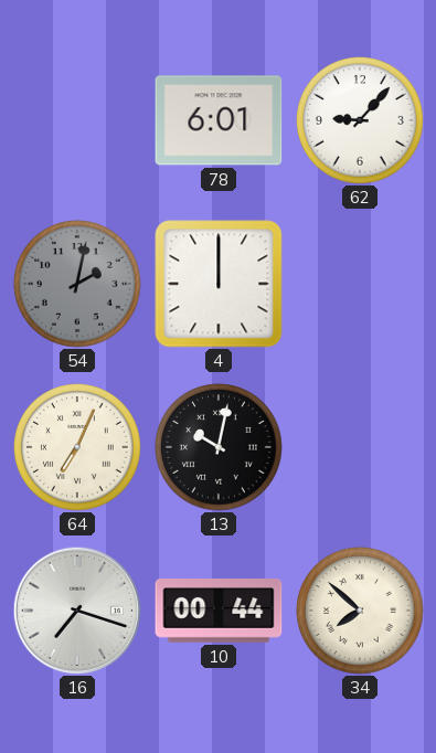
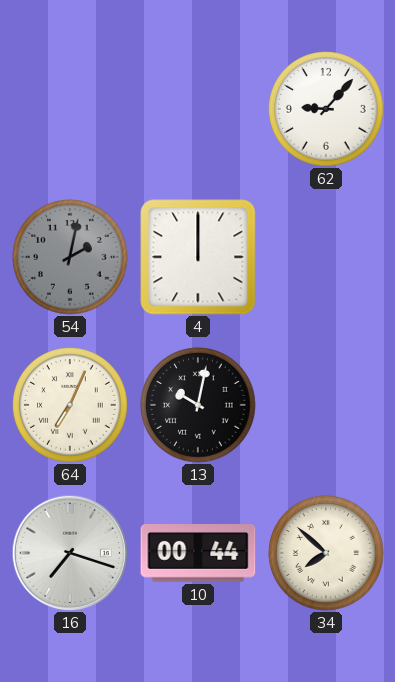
78: 6:01 -> none (219, 120)
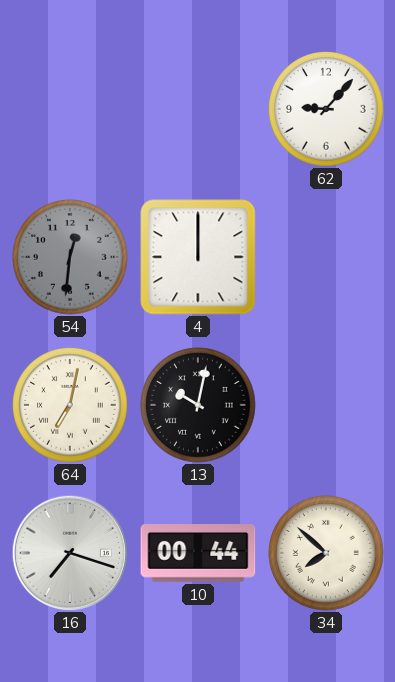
54: 2:02 -> 12:31 (71, 258)
64: 7:04 -> 7:02 (71, 406)
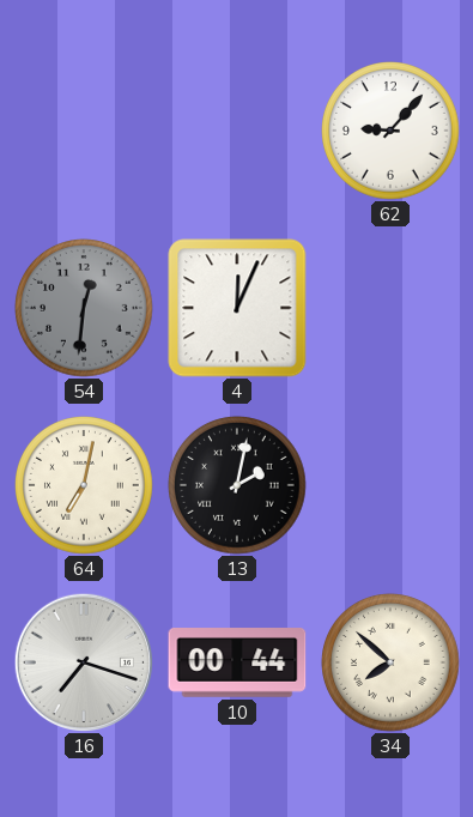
4: 12:00 -> 12:04 (237, 308)
13: 10:02 -> 2:02 (238, 486)
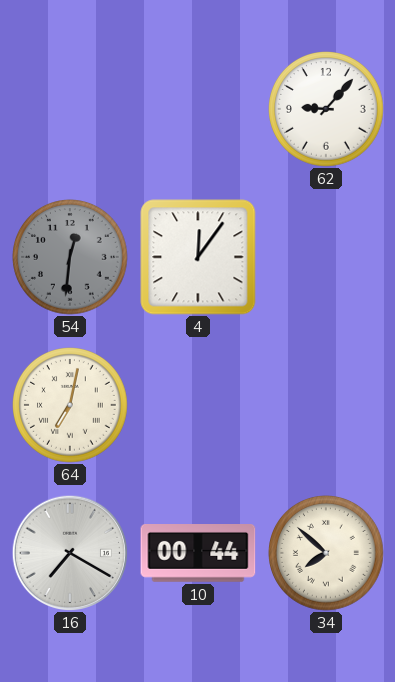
4: 12:04 -> 12:06 (198, 257)
13: 2:02 -> none (238, 486)
16: 7:18 -> 7:20 (70, 553)
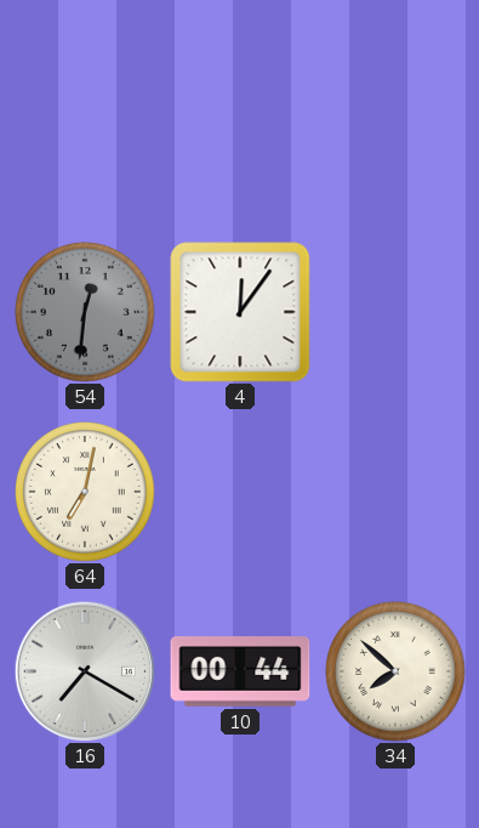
62: 9:07 -> none (327, 110)
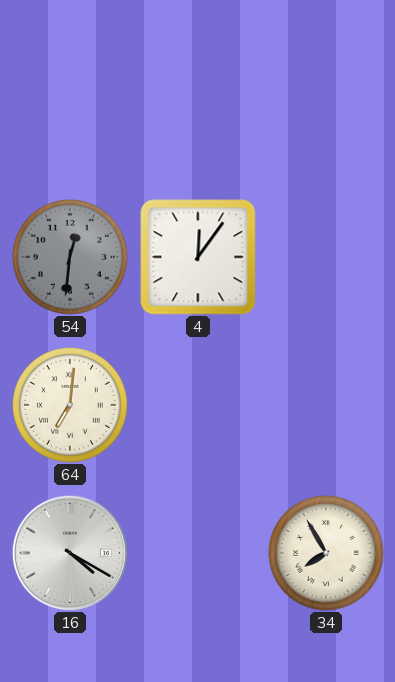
64: 7:02 -> 7:01 (71, 406)
16: 7:20 -> 4:20 (70, 553)
10: 00:44 -> none (240, 671)
34: 7:52 -> 7:55 (327, 554)
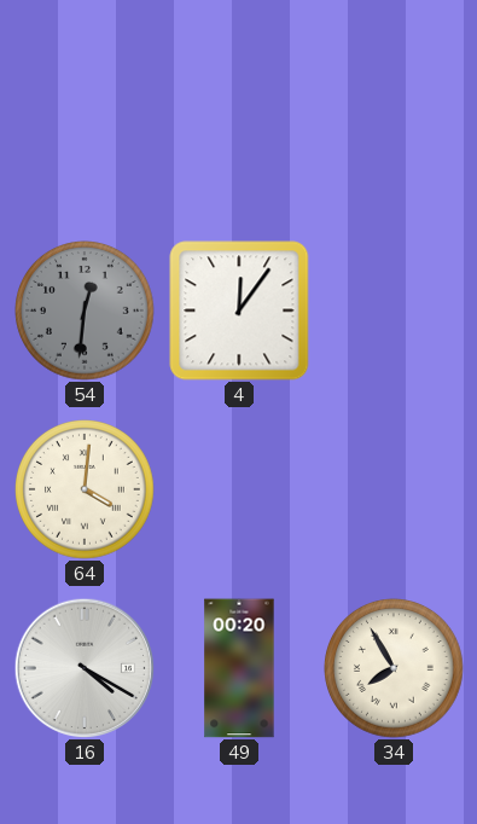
64: 7:01 -> 4:01 (86, 491)
49: none -> 00:20 (239, 668)
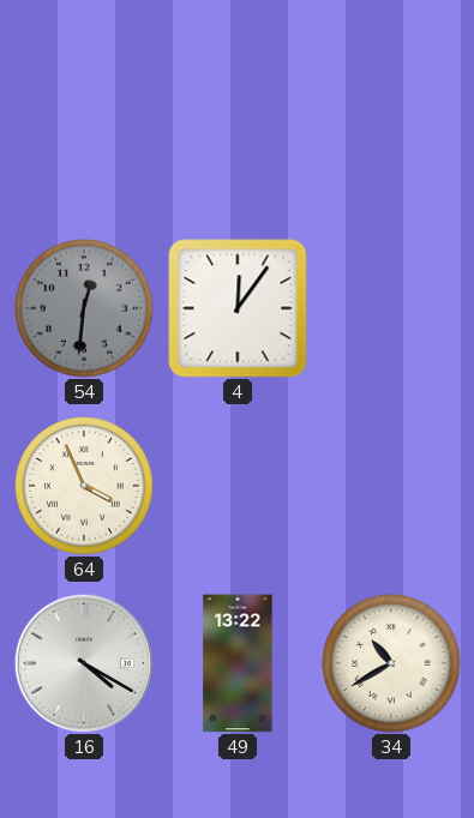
64: 4:01 -> 3:56 (85, 487)
49: 00:20 -> 13:22 (238, 663)
34: 7:55 -> 10:40 (392, 664)
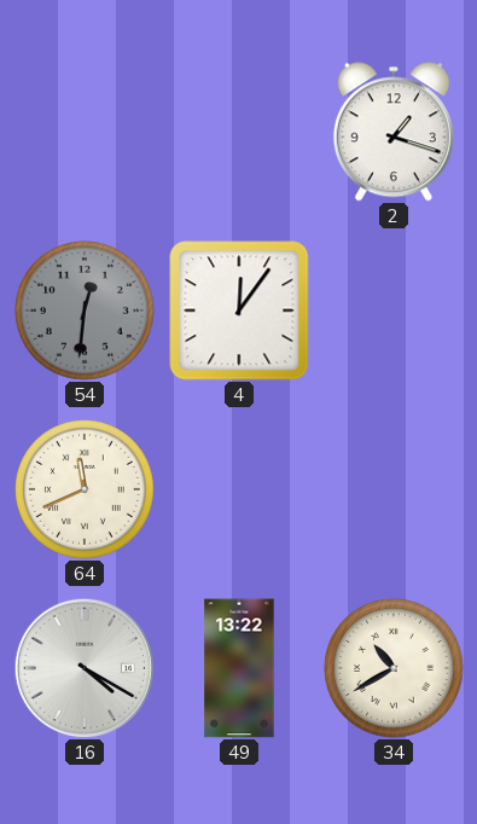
2: none -> 1:18 (394, 132)
64: 3:56 -> 11:41 (86, 491)
